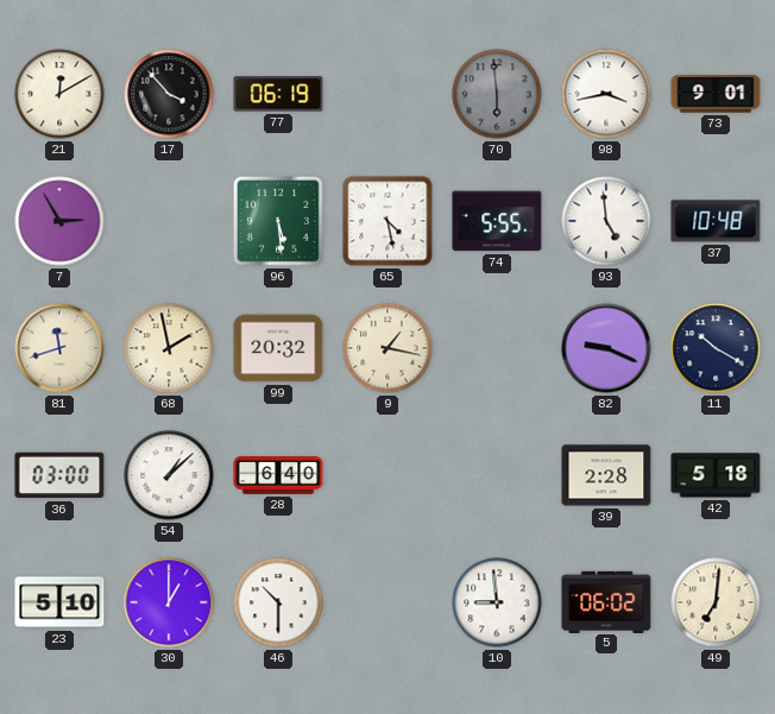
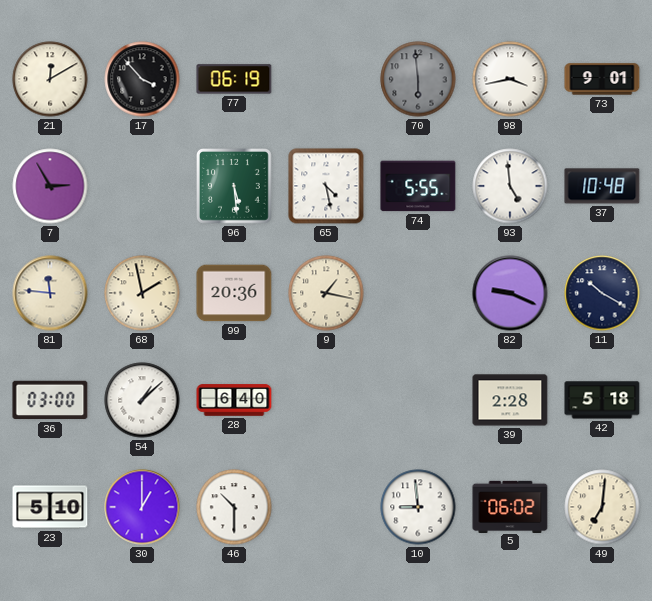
81: 11:42 -> 11:46 (50, 293)
99: 20:32 -> 20:36 (234, 293)
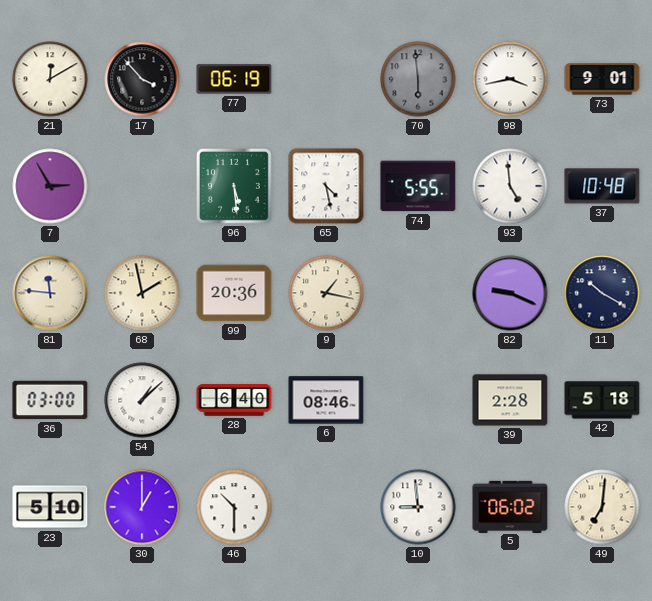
6: none -> 08:46 (326, 400)
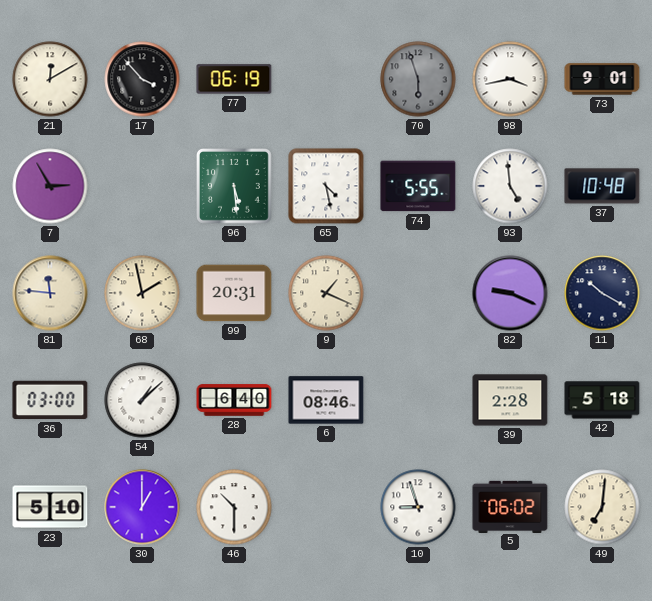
70: 5:59 -> 5:57 (418, 79)
99: 20:36 -> 20:31 (234, 293)
9: 1:17 -> 1:19 (326, 293)
10: 8:59 -> 8:57 (418, 507)
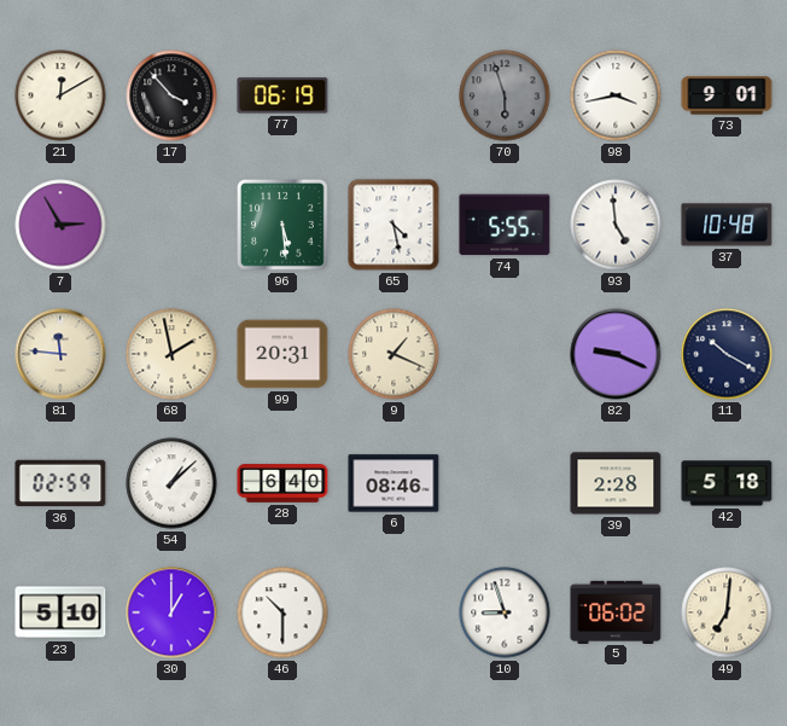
36: 03:00 -> 02:59 (60, 483)
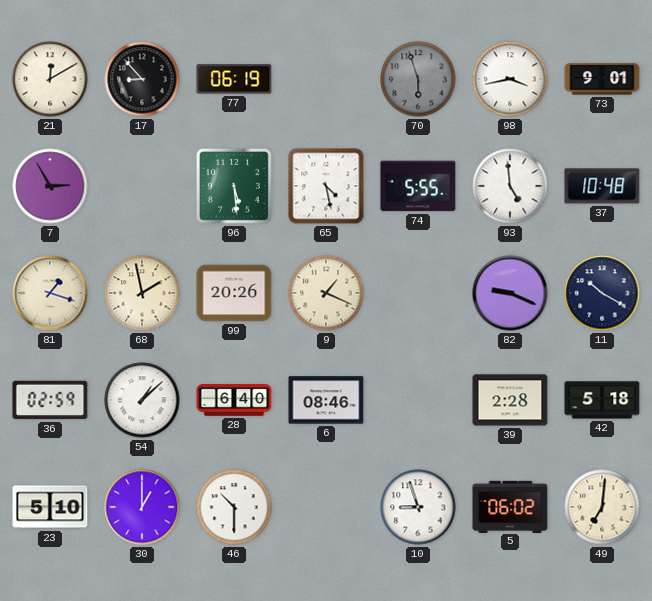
17: 3:53 -> 8:53 (142, 79)
81: 11:46 -> 1:18 (50, 293)
99: 20:31 -> 20:26 (234, 293)
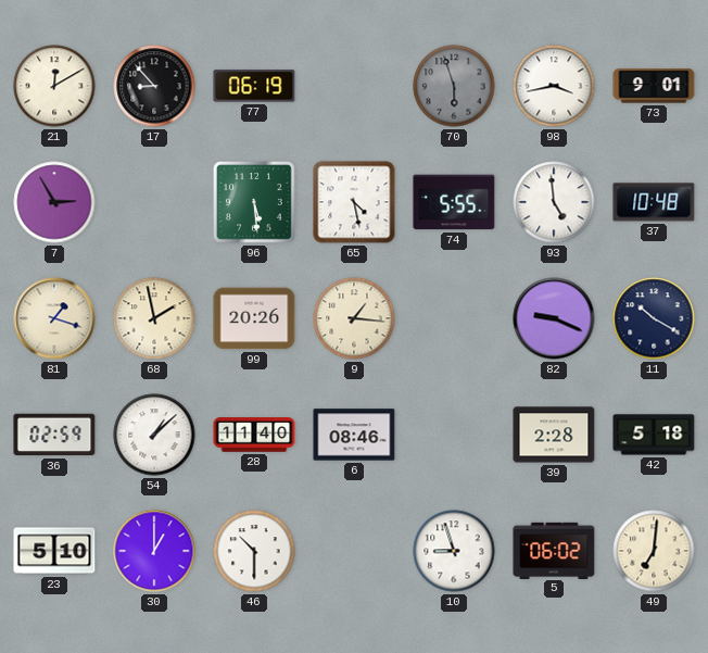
9: 1:19 -> 1:16 (354, 318)
28: 6:40 -> 11:40 (254, 435)
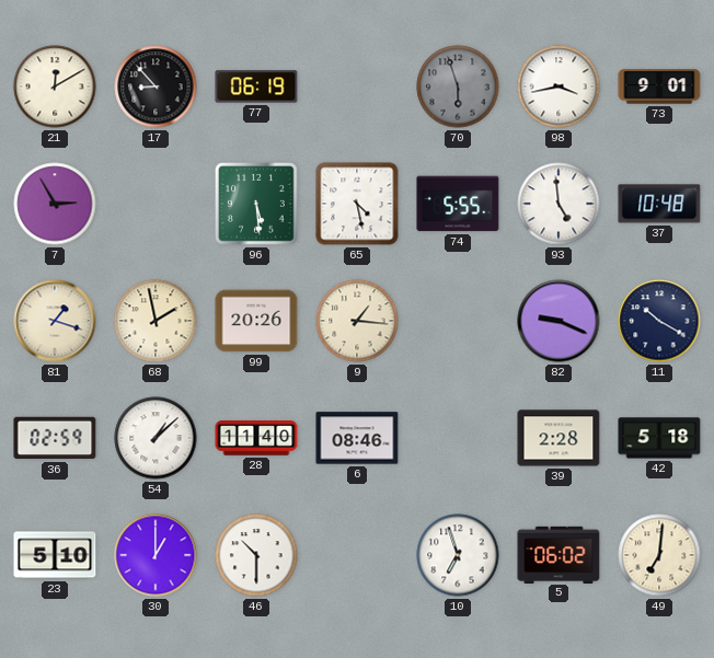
10: 8:57 -> 6:57 (458, 555)
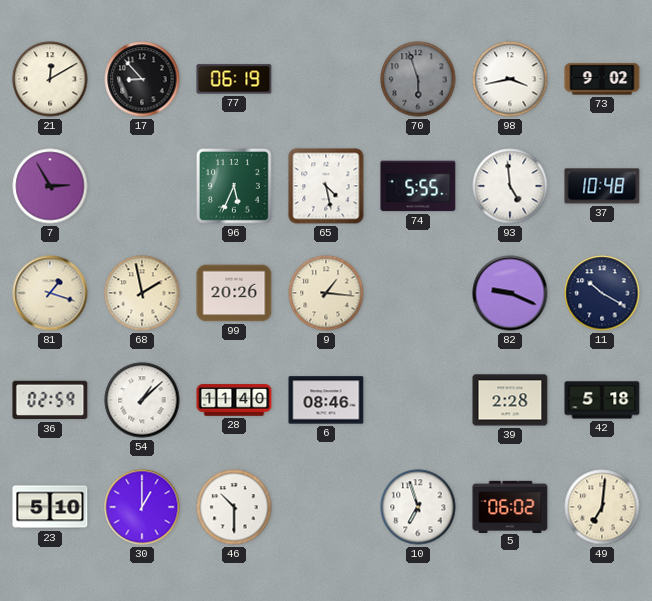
73: 9:01 -> 9:02 (602, 79)
96: 5:29 -> 5:34 (235, 187)
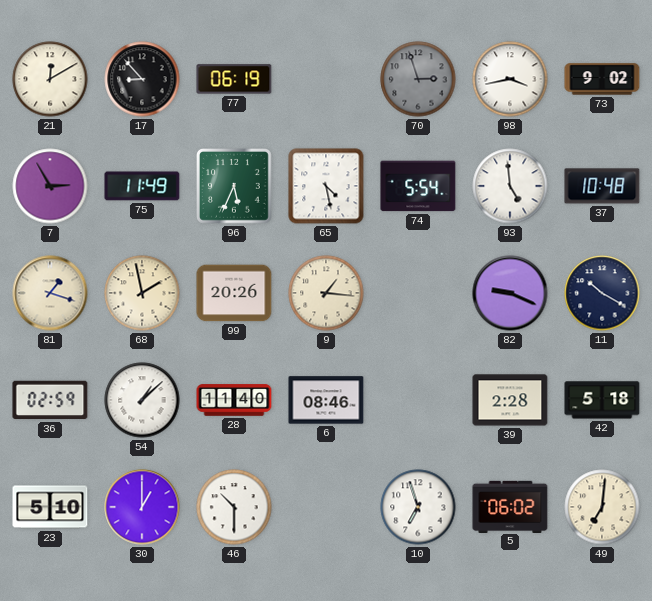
70: 5:57 -> 2:57 (418, 79)
75: none -> 11:49 (142, 186)
74: 5:55 -> 5:54 (418, 186)
